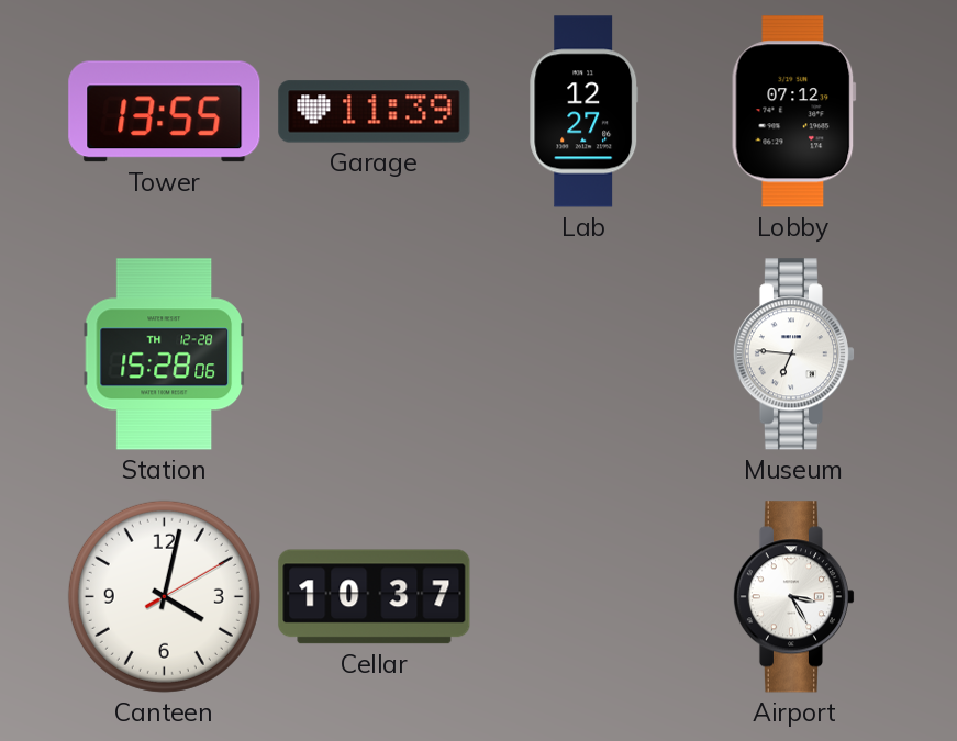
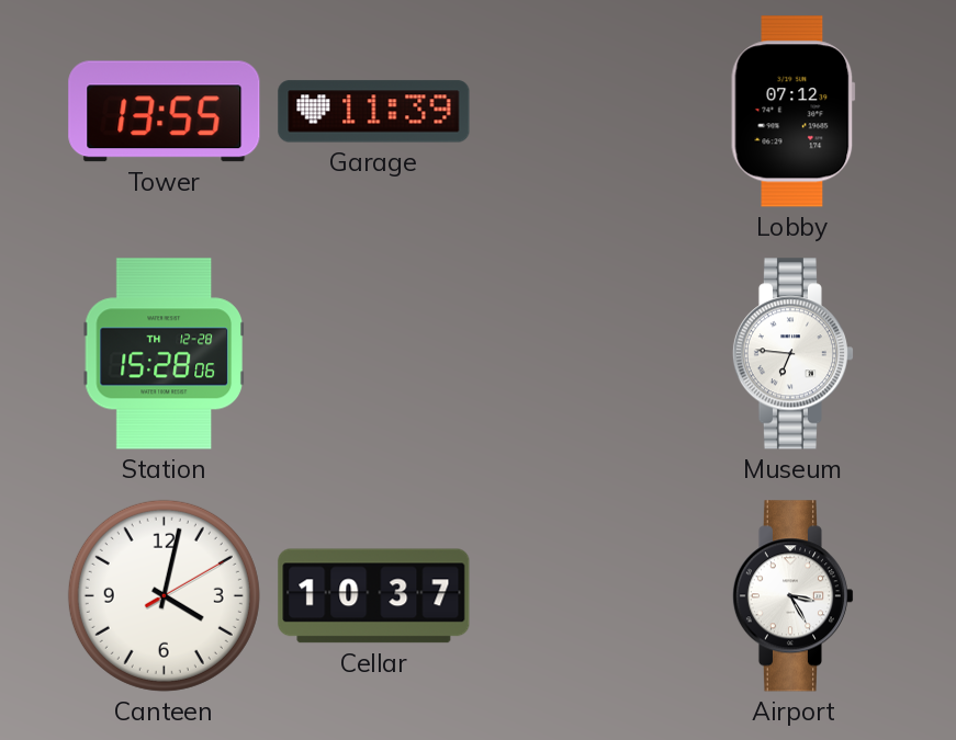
Lab: 12:27 -> none (585, 112)
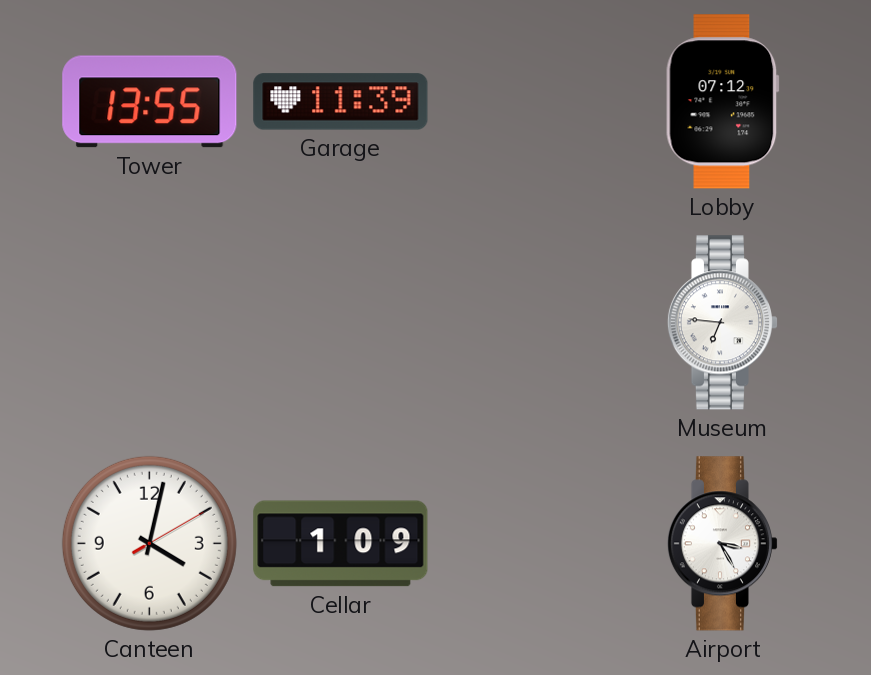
Station: 15:28 -> none (164, 354)
Cellar: 10:37 -> 1:09 (341, 544)
